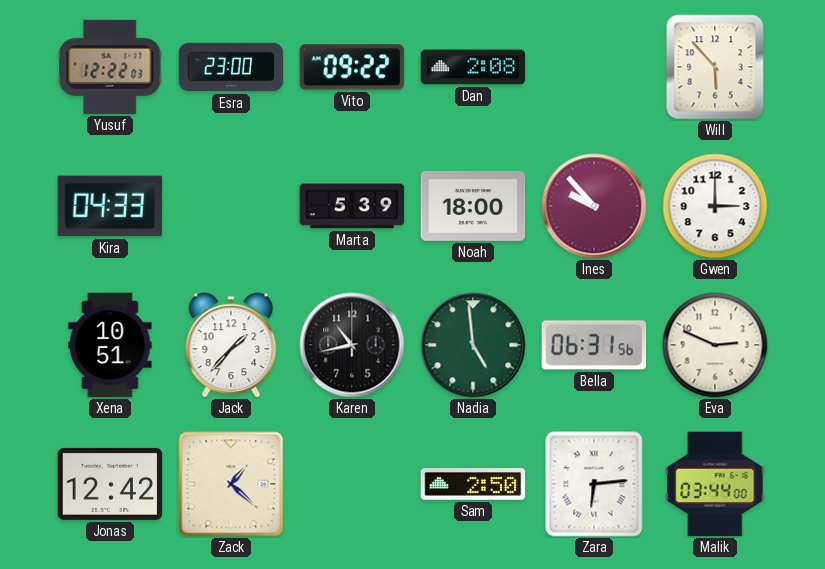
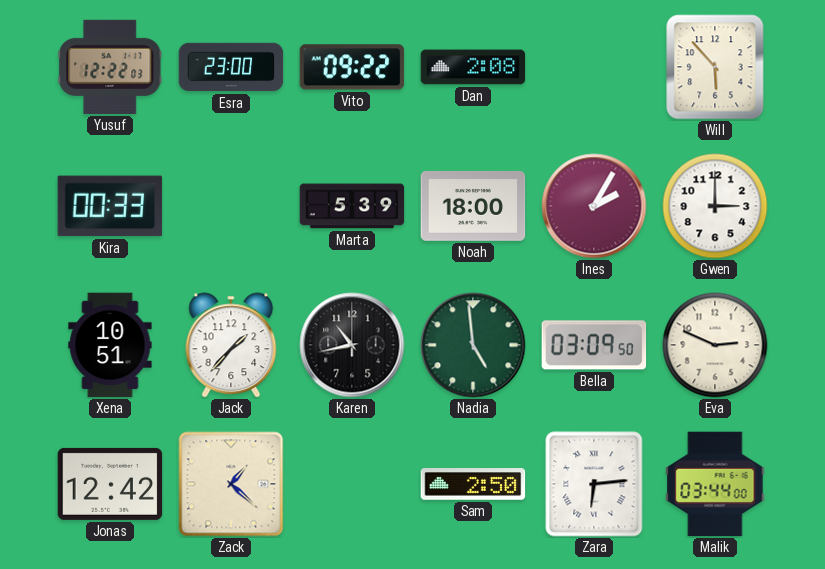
Kira: 04:33 -> 00:33 (110, 206)
Ines: 9:53 -> 2:05 (594, 206)
Bella: 06:31 -> 03:09 (594, 345)
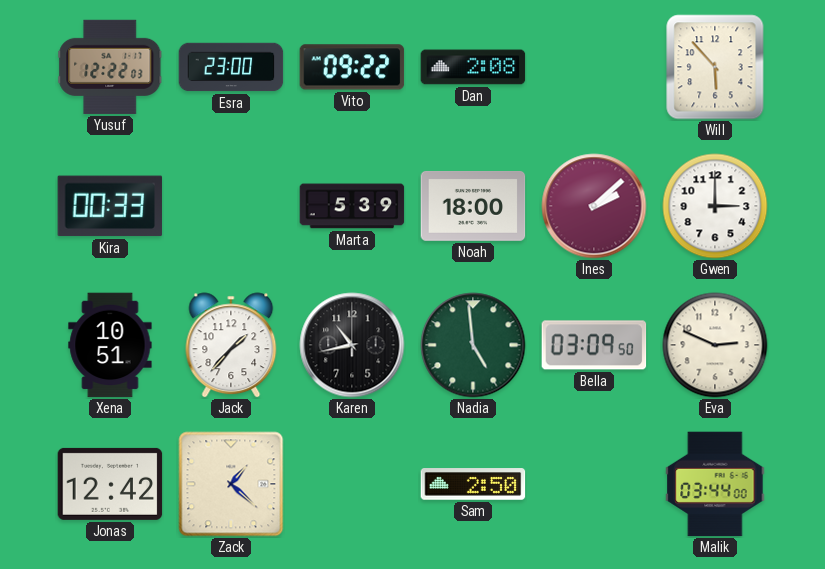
Ines: 2:05 -> 2:08 (594, 206)
Zara: 6:14 -> none (594, 484)
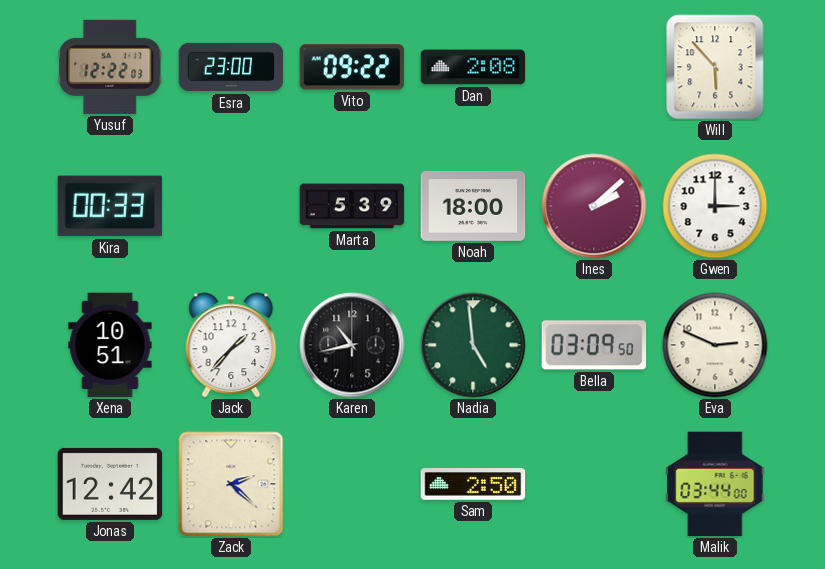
Zack: 1:22 -> 2:22 (231, 484)
